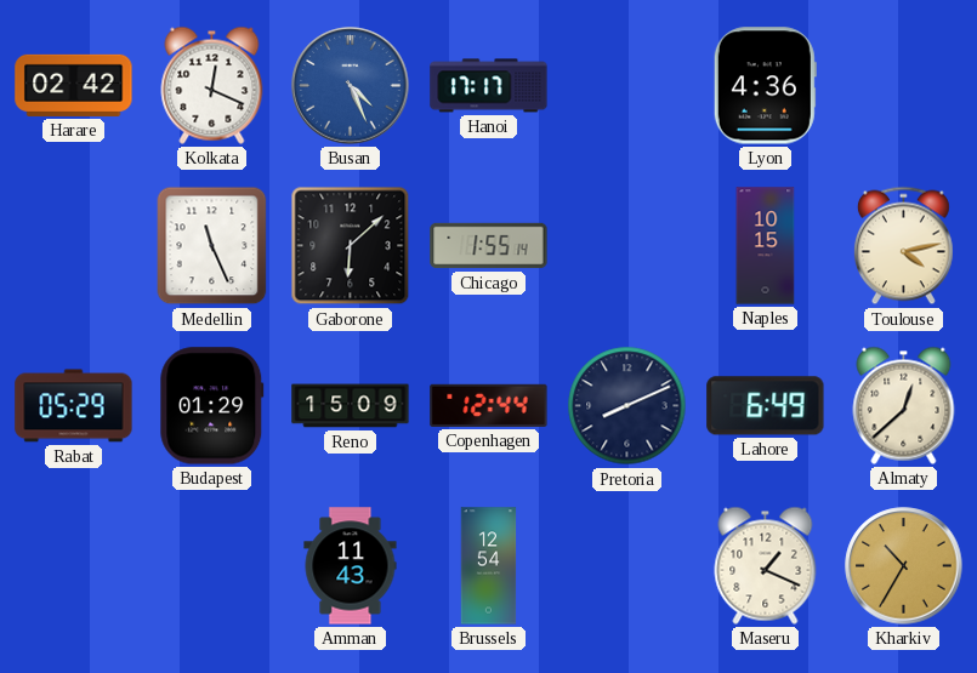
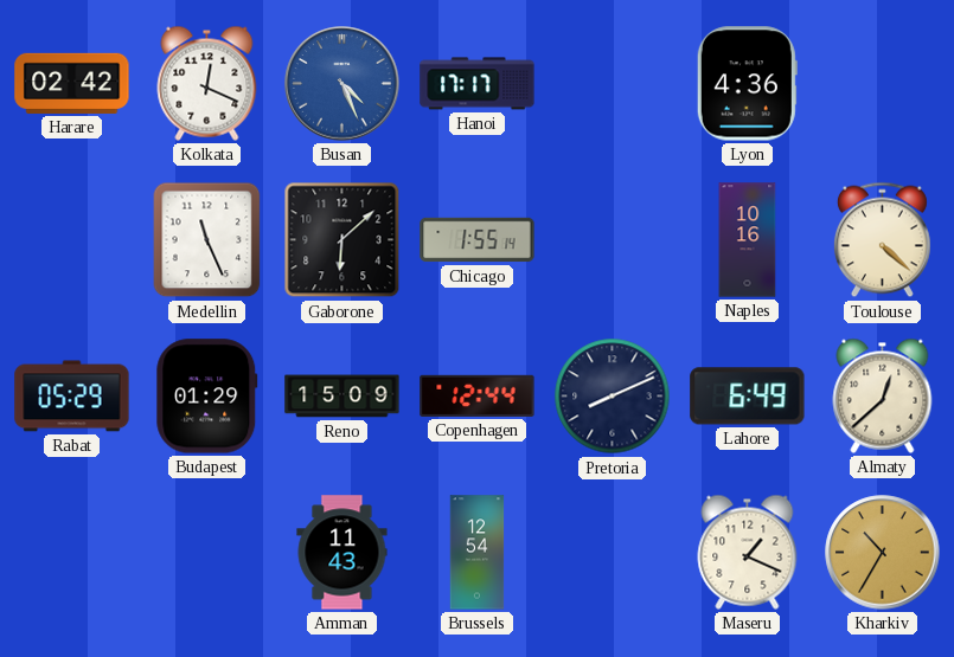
Naples: 10:15 -> 10:16 (748, 240)
Toulouse: 4:13 -> 4:22 (882, 240)
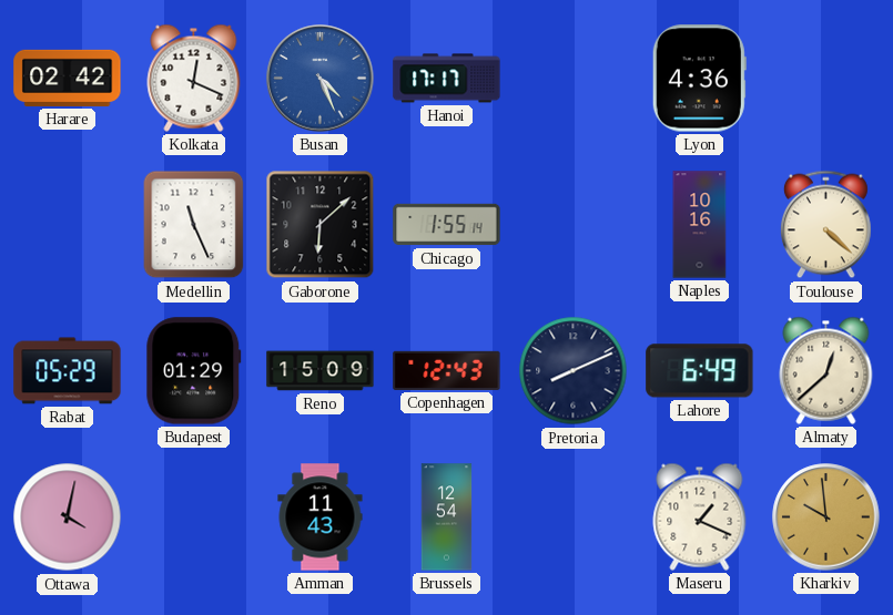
Copenhagen: 12:44 -> 12:43 (447, 370)
Ottawa: none -> 4:02 (68, 517)
Kharkiv: 10:35 -> 9:59 (826, 517)
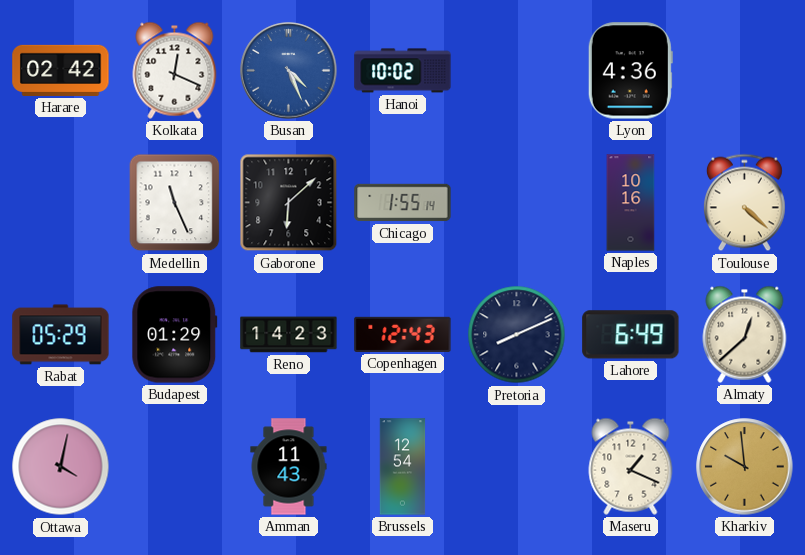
Hanoi: 17:17 -> 10:02 (403, 71)
Reno: 15:09 -> 14:23 (289, 335)
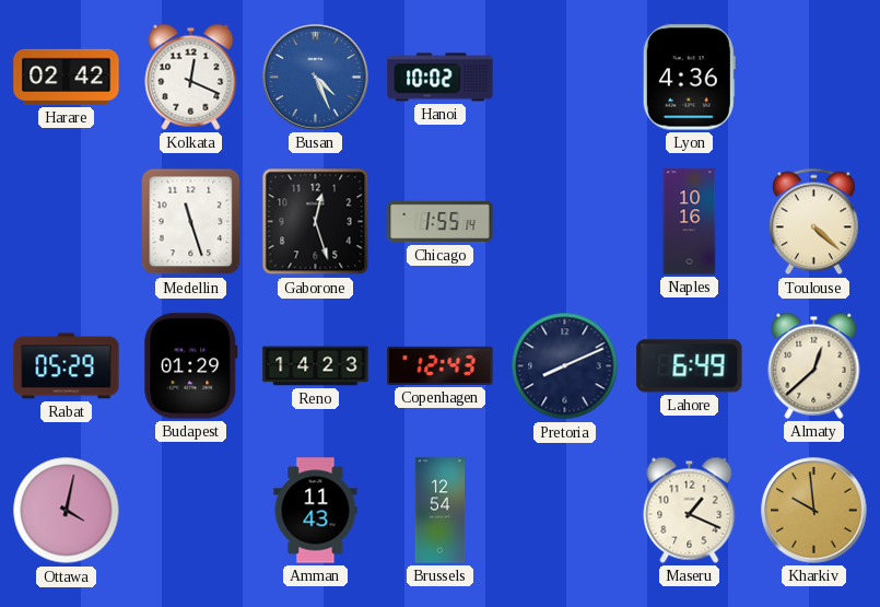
Medellin: 11:26 -> 11:27 (191, 222)
Gaborone: 6:08 -> 12:27 (316, 222)
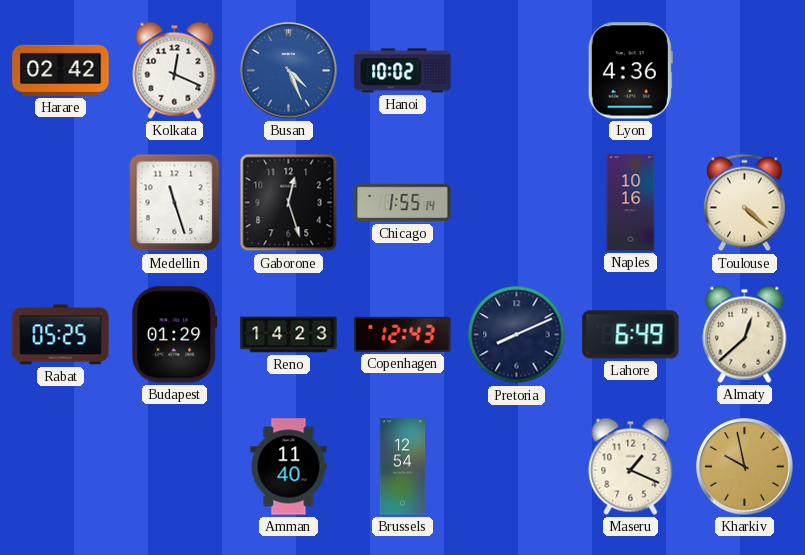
Rabat: 05:29 -> 05:25 (61, 335)
Ottawa: 4:02 -> none (67, 511)
Amman: 11:43 -> 11:40 (289, 467)
Kharkiv: 9:59 -> 9:58 (745, 467)
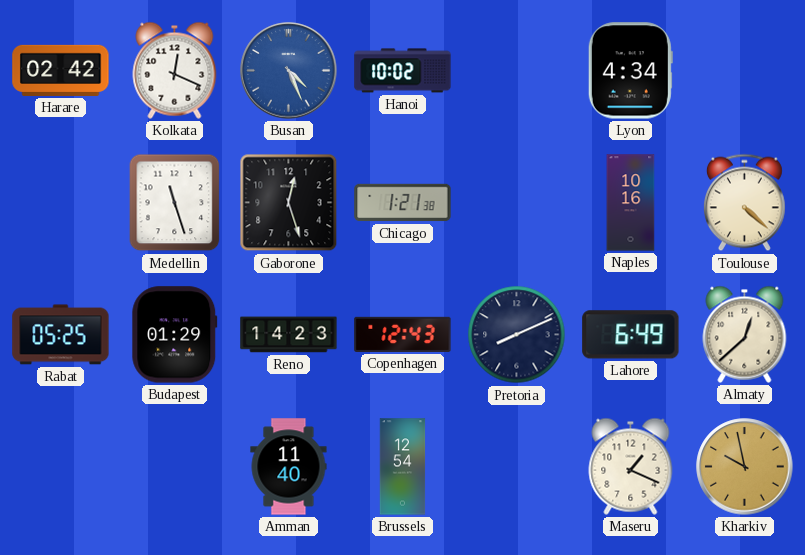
Lyon: 4:36 -> 4:34 (630, 71)
Chicago: 1:55 -> 1:21 (403, 203)
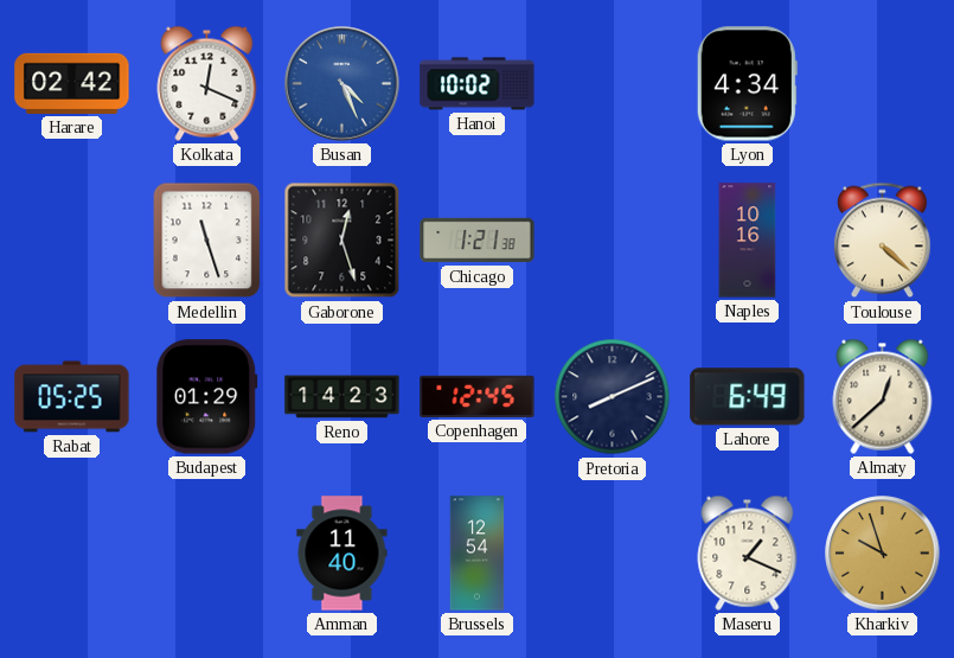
Copenhagen: 12:43 -> 12:45 (478, 396)
Kharkiv: 9:58 -> 9:57 (883, 554)
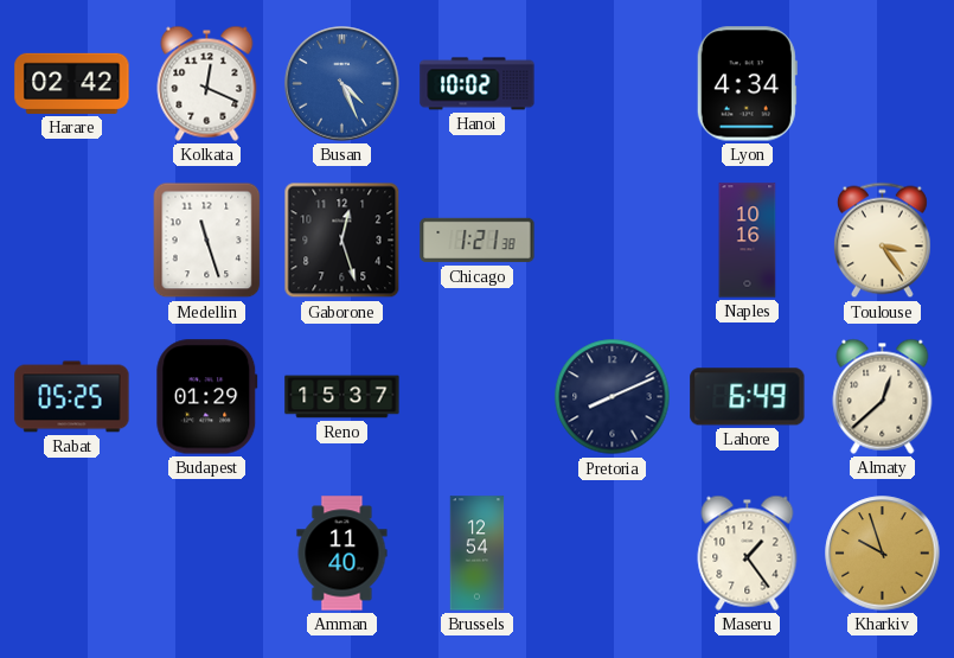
Toulouse: 4:22 -> 3:24 (882, 241)
Reno: 14:23 -> 15:37 (342, 397)
Copenhagen: 12:45 -> none (478, 396)
Maseru: 1:19 -> 1:24 (748, 552)
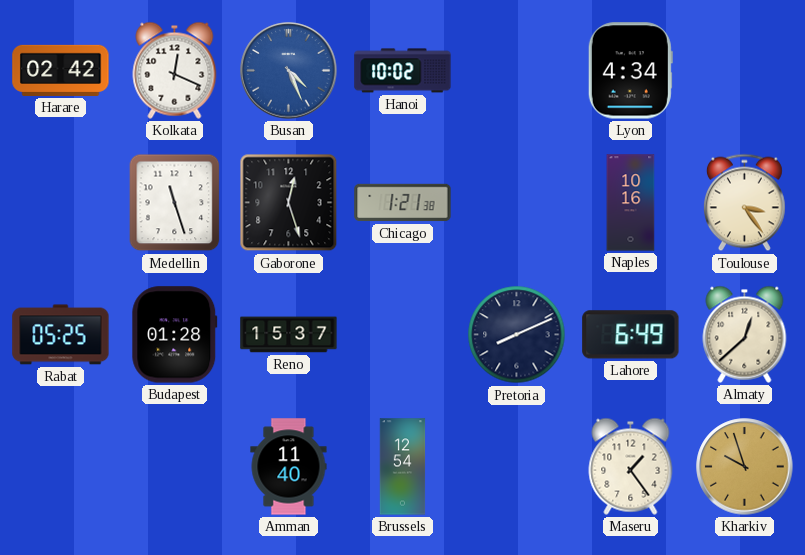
Budapest: 01:29 -> 01:28 (175, 335)
